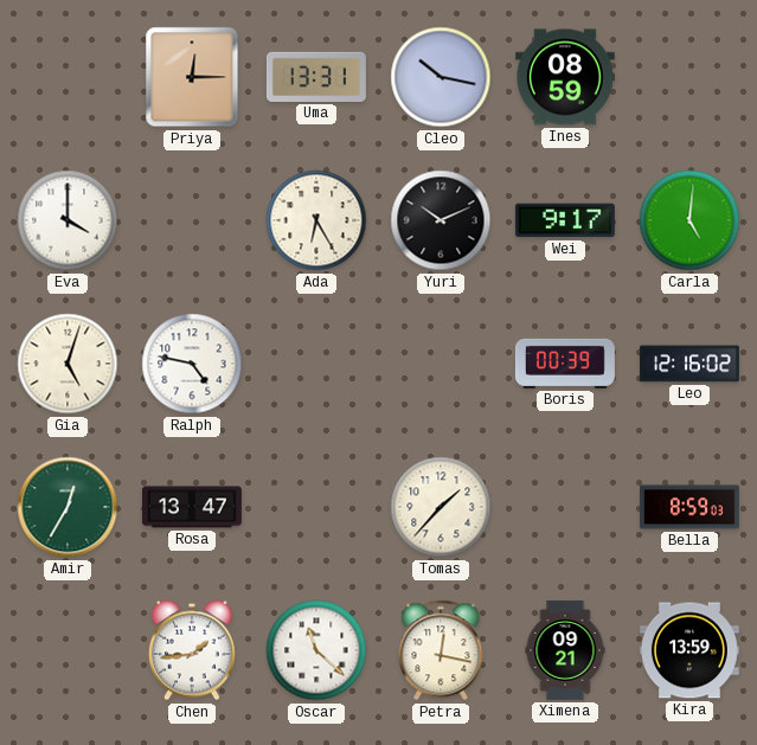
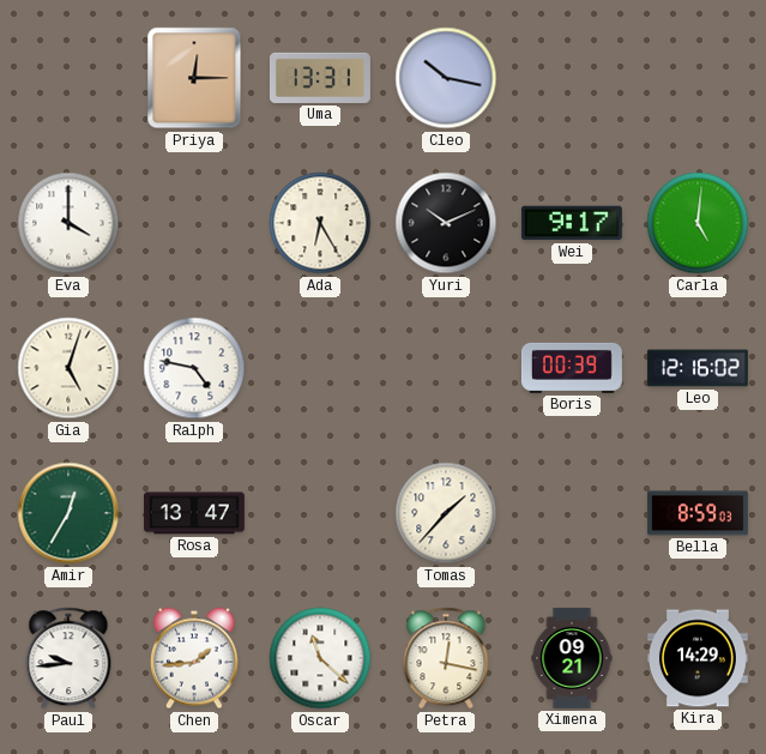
Ines: 08:59 -> none (565, 77)
Paul: none -> 9:44 (68, 658)
Kira: 13:59 -> 14:29 (698, 658)
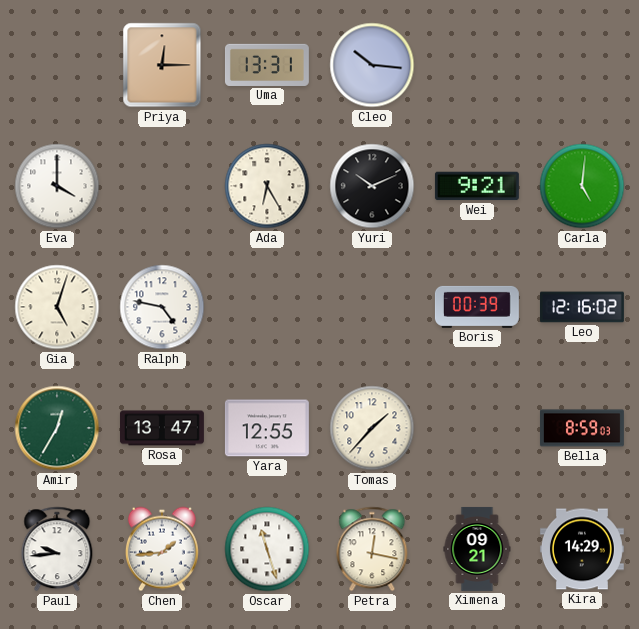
Cleo: 10:17 -> 10:16 (372, 65)
Wei: 9:17 -> 9:21 (477, 186)
Yara: none -> 12:55 (267, 428)
Oscar: 11:22 -> 11:27 (267, 549)
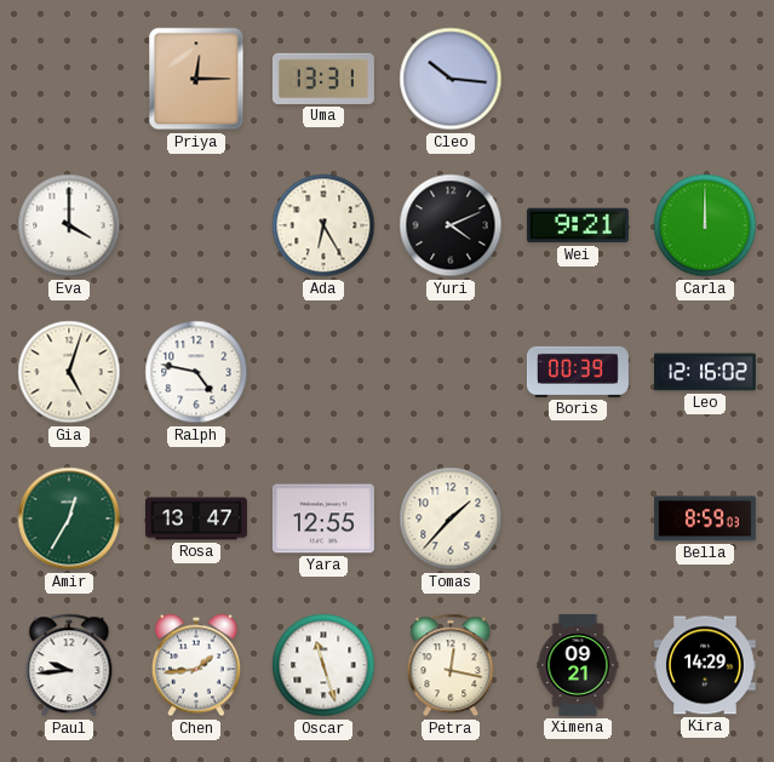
Yuri: 10:11 -> 4:11 (451, 225)
Carla: 5:01 -> 12:00 (705, 225)
